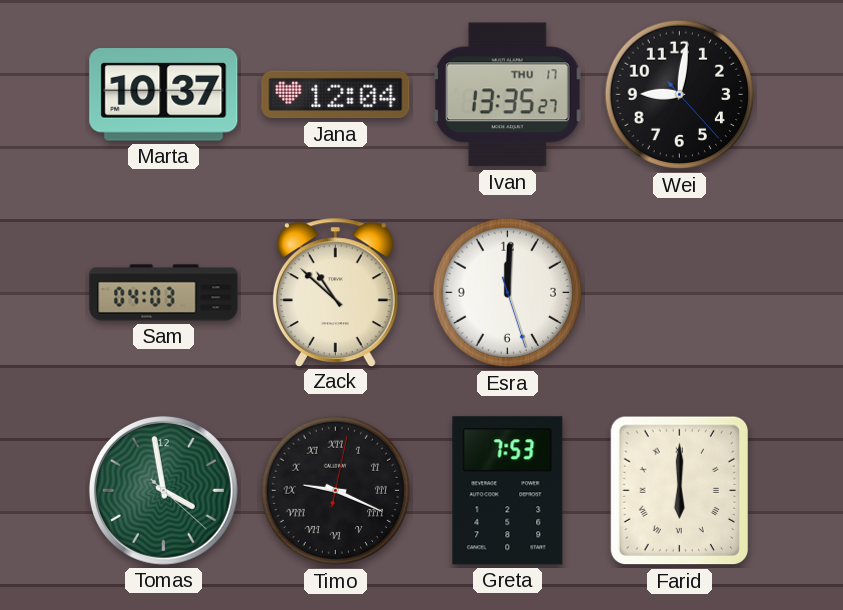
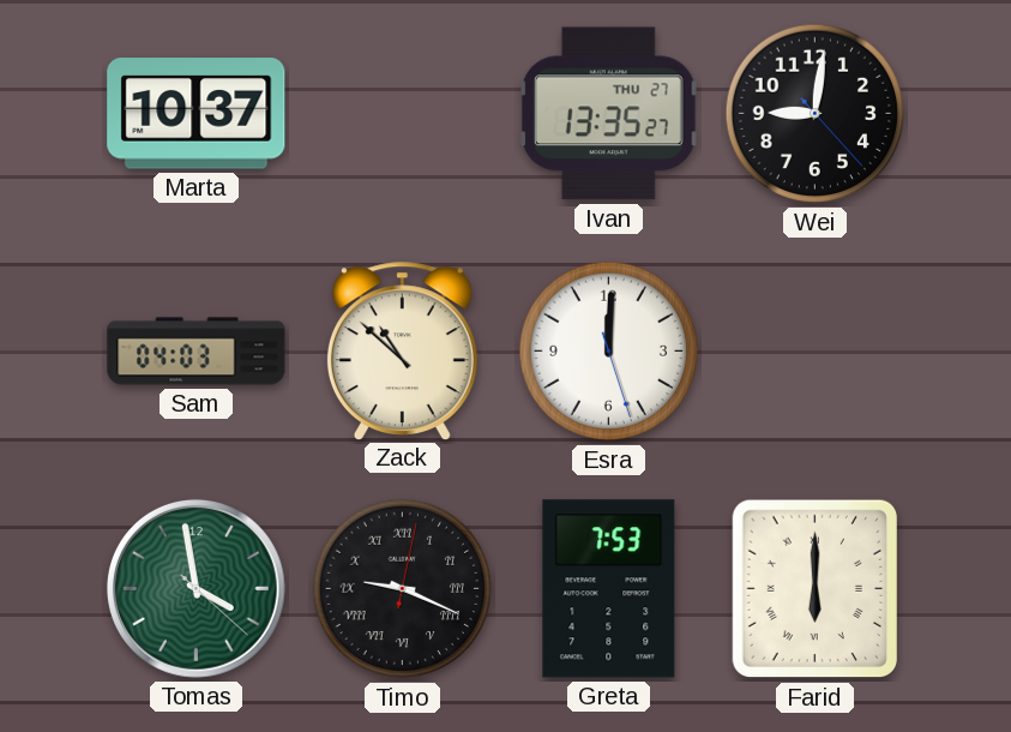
Jana: 12:04 -> none (336, 95)
Ivan date: THU 17 -> THU 27 (608, 114)
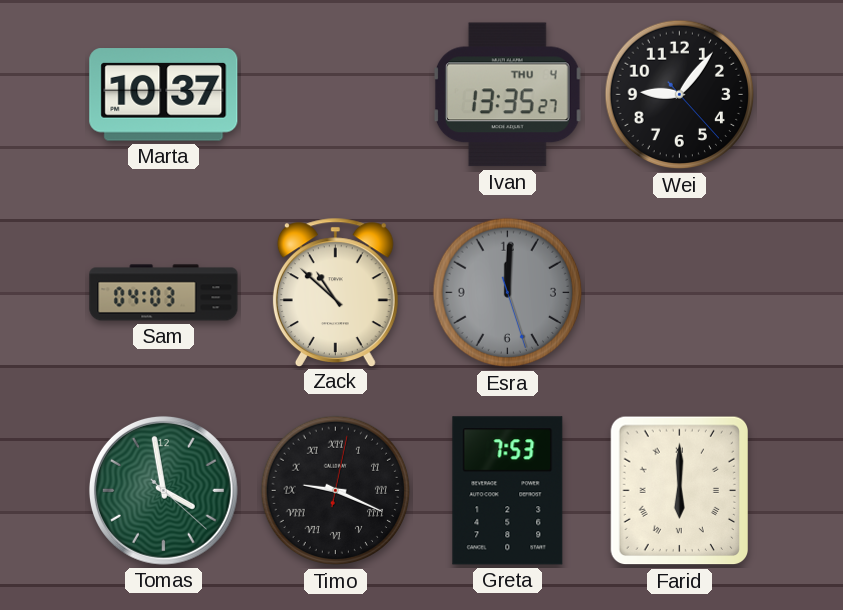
Ivan date: THU 27 -> THU 4 (507, 95)
Wei: 9:01 -> 9:06 (680, 95)
Esra dial: white -> grey (508, 293)
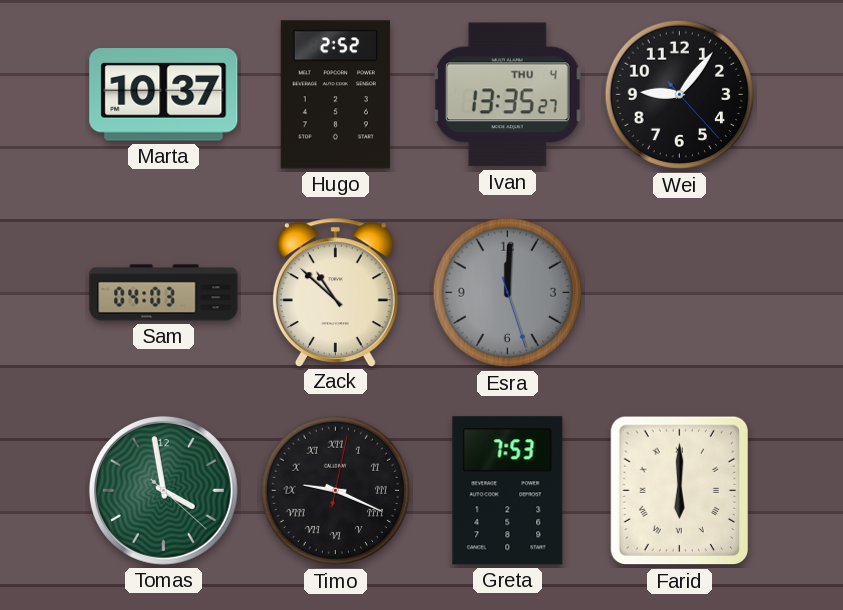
Hugo: none -> 2:52 (335, 95)
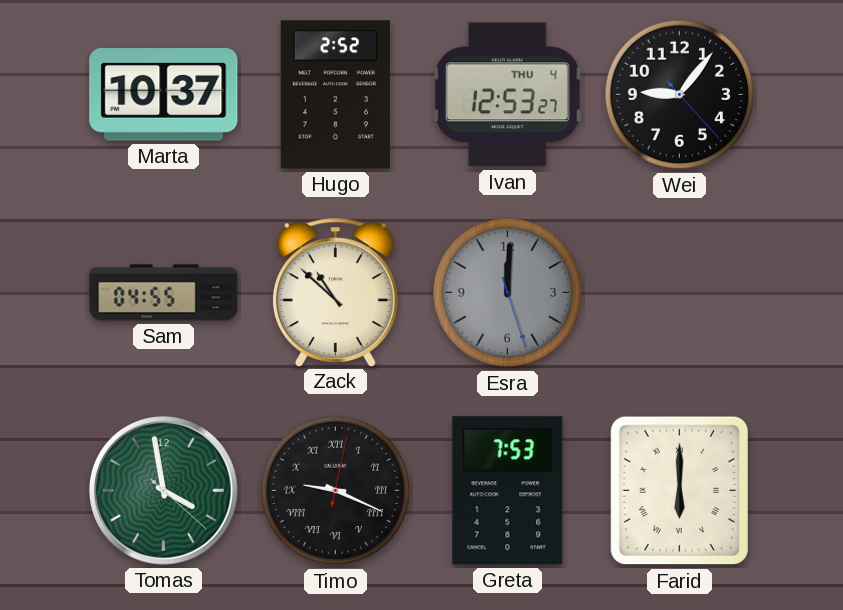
Ivan: 13:35 -> 12:53 (507, 95)
Sam: 04:03 -> 04:55 (164, 293)
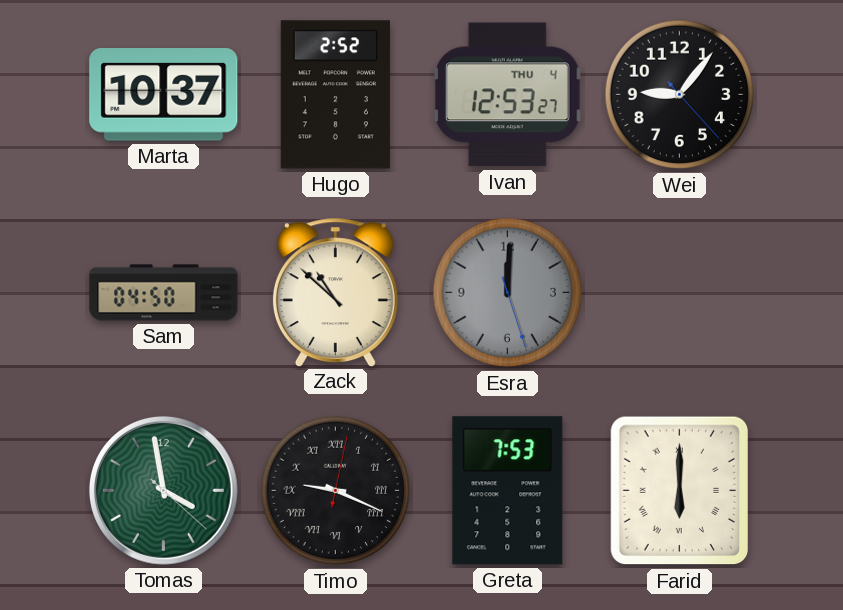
Sam: 04:55 -> 04:50 (164, 293)
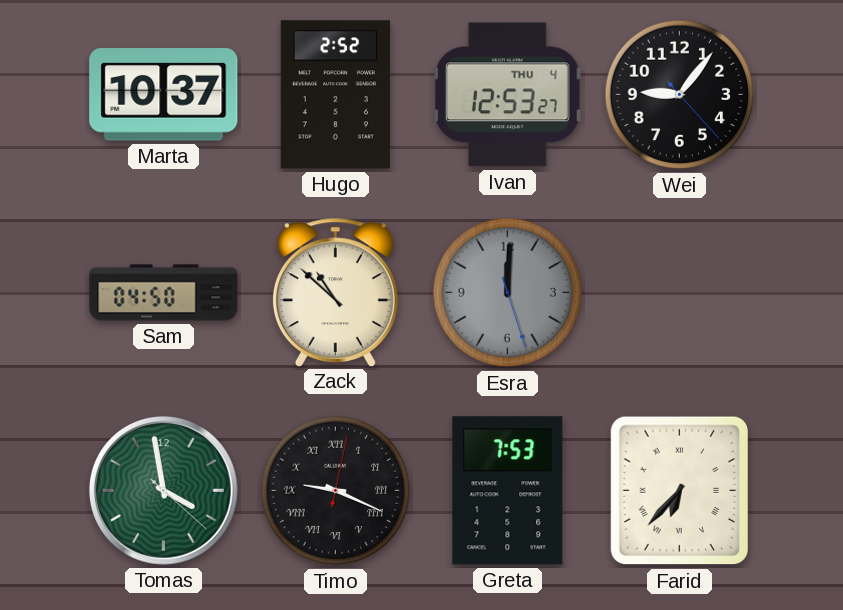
Farid: 6:00 -> 6:37 (679, 491)
